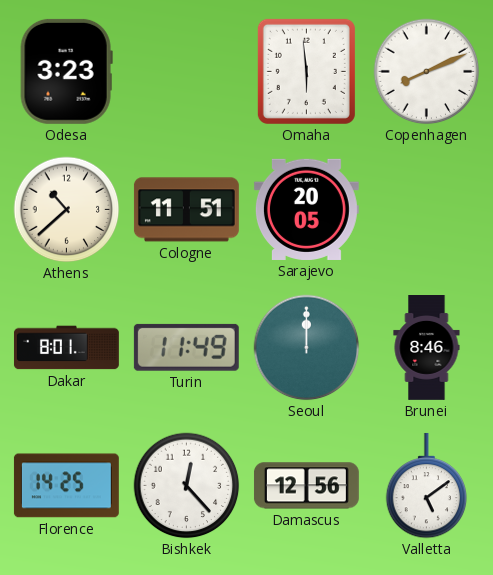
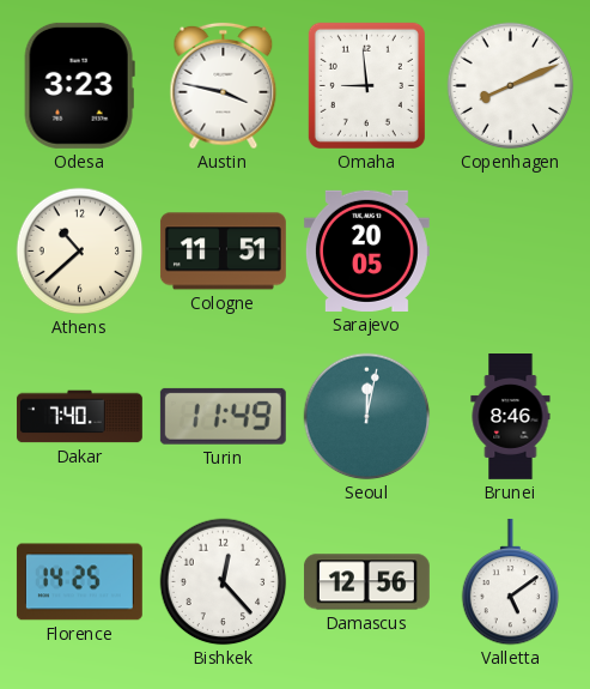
Austin: none -> 3:47 (224, 86)
Omaha: 5:59 -> 8:59 (366, 85)
Dakar: 8:01 -> 7:40 (79, 417)
Seoul: 12:00 -> 12:02 (367, 417)
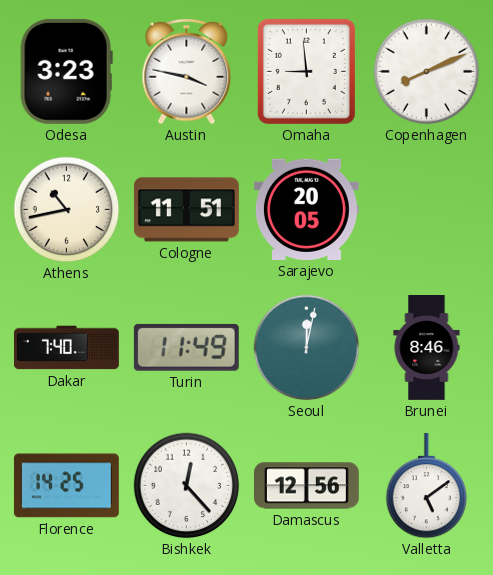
Athens: 10:38 -> 10:43 (67, 210)
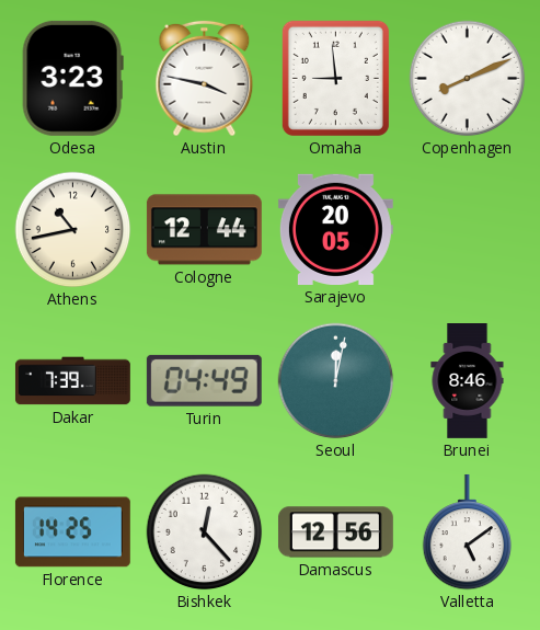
Cologne: 11:51 -> 12:44 (204, 230)
Dakar: 7:40 -> 7:39 (72, 381)
Turin: 11:49 -> 04:49 (204, 380)
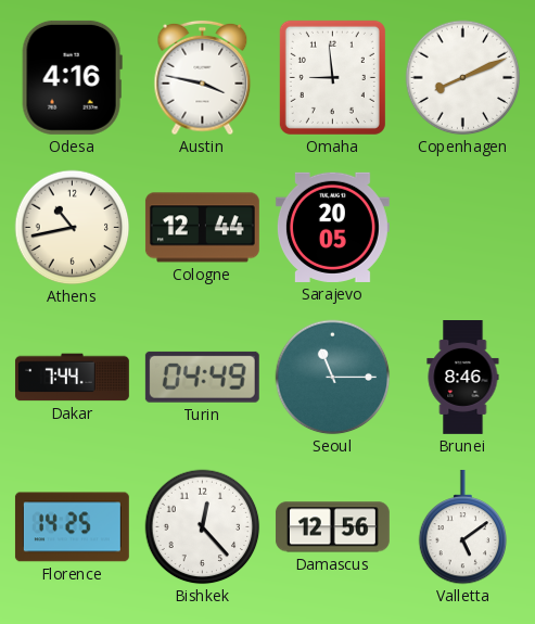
Odesa: 3:23 -> 4:16 (72, 77)
Dakar: 7:39 -> 7:44 (72, 378)
Seoul: 12:02 -> 11:15 (333, 378)
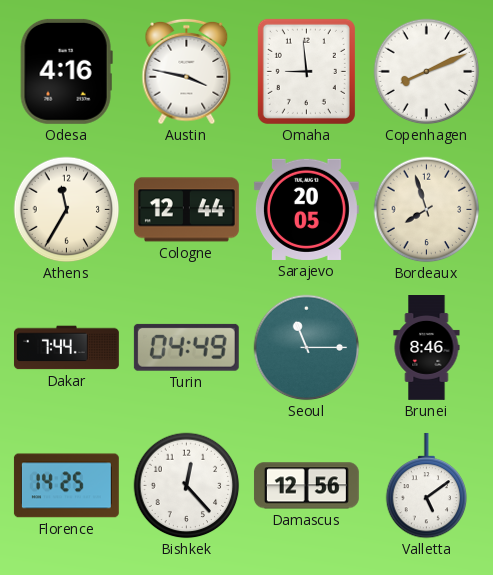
Athens: 10:43 -> 11:35 (67, 210)
Bordeaux: none -> 7:57 (427, 210)
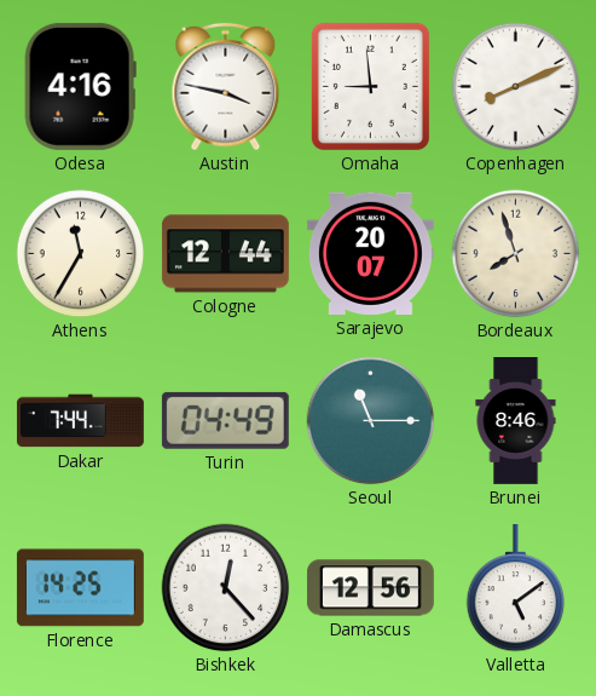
Sarajevo: 20:05 -> 20:07 (370, 253)
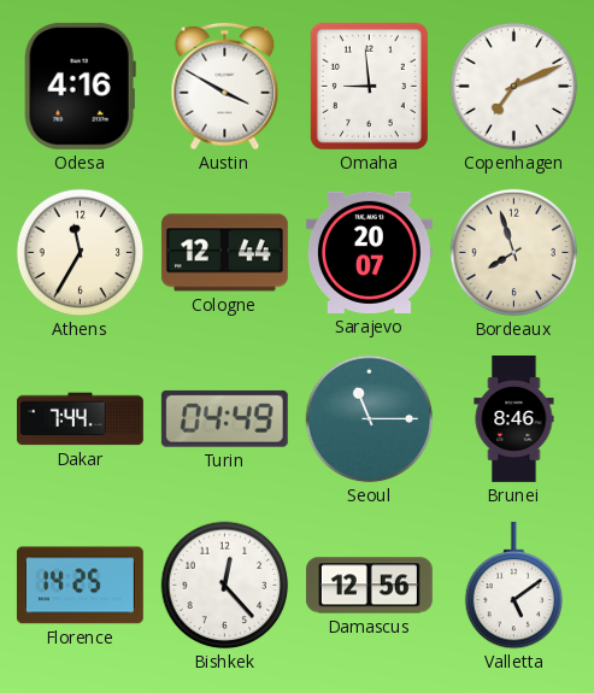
Austin: 3:47 -> 3:50 (225, 87)
Copenhagen: 8:11 -> 7:11 (514, 87)
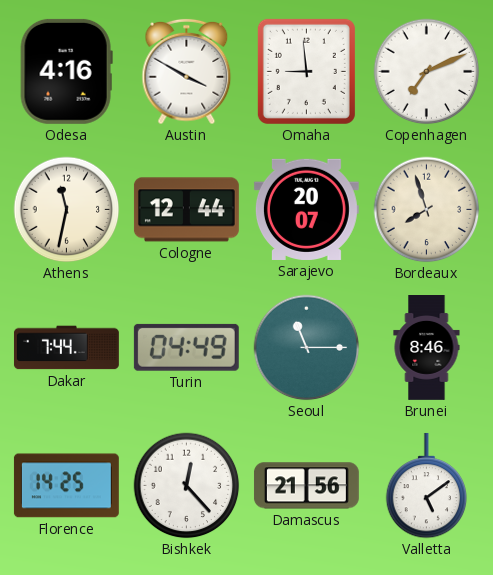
Athens: 11:35 -> 11:32 (67, 210)
Damascus: 12:56 -> 21:56 (306, 486)
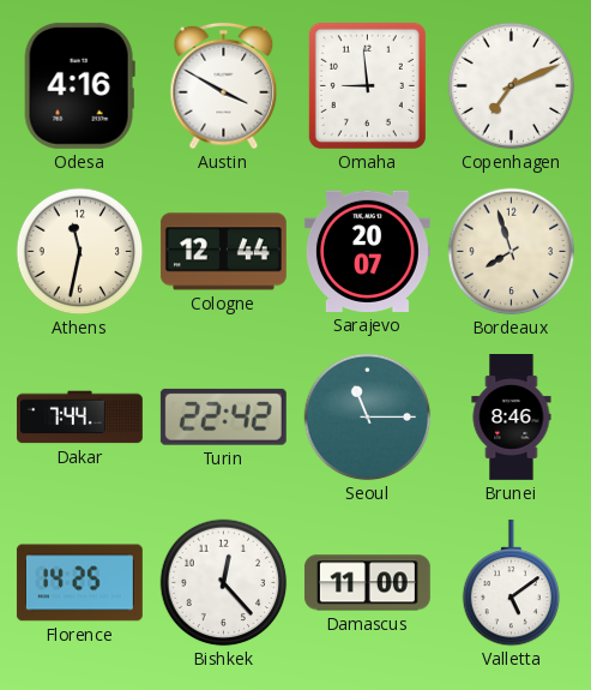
Turin: 04:49 -> 22:42 (223, 416)
Damascus: 21:56 -> 11:00 (367, 583)
